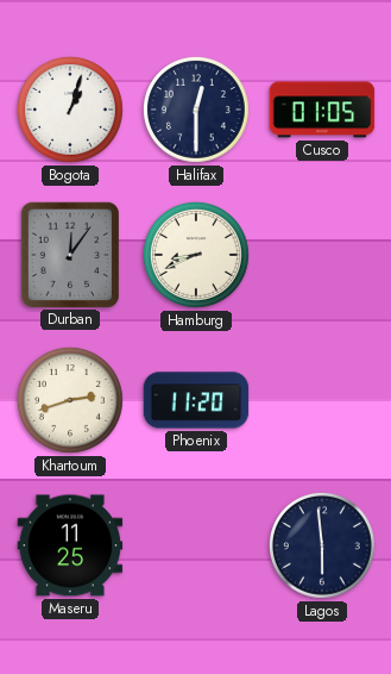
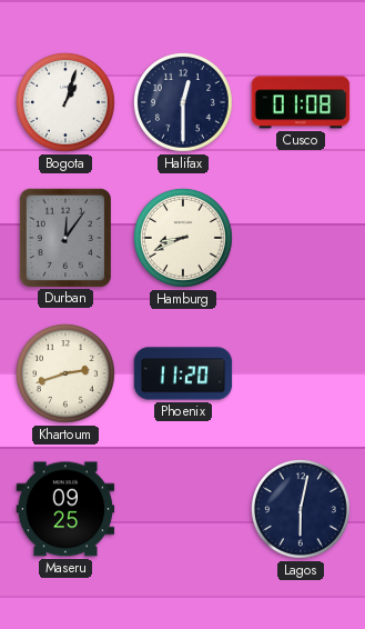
Cusco: 01:05 -> 01:08 (301, 102)
Maseru: 11:25 -> 09:25 (65, 509)
Lagos: 5:59 -> 6:02 (301, 509)
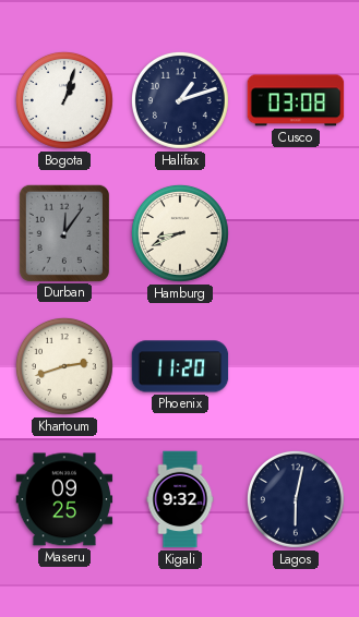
Halifax: 12:30 -> 1:12 (180, 100)
Cusco: 01:08 -> 03:08 (296, 100)
Kigali: none -> 9:32 (180, 499)
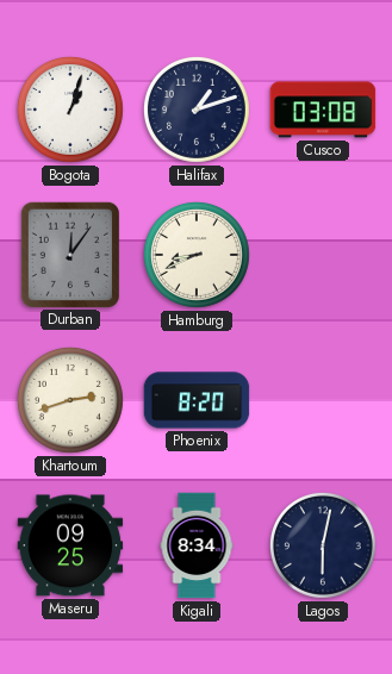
Phoenix: 11:20 -> 8:20 (197, 400)
Kigali: 9:32 -> 8:34 (197, 545)
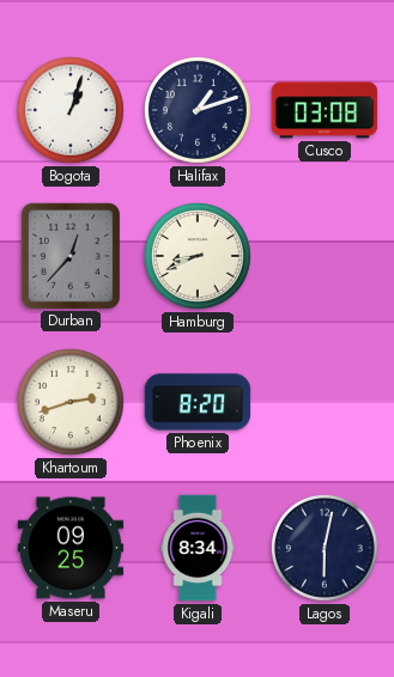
Durban: 12:06 -> 12:37 (71, 255)
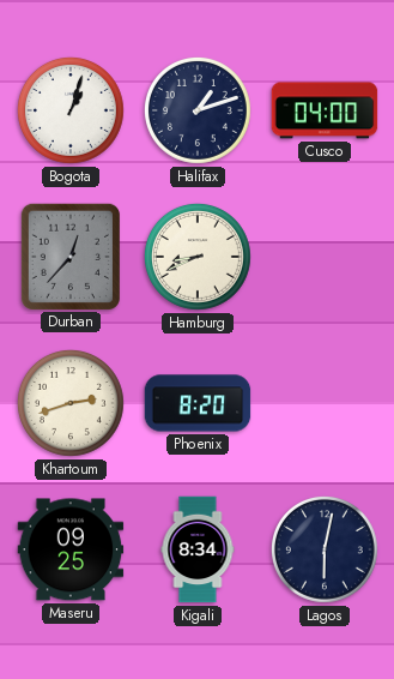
Cusco: 03:08 -> 04:00 (325, 110)
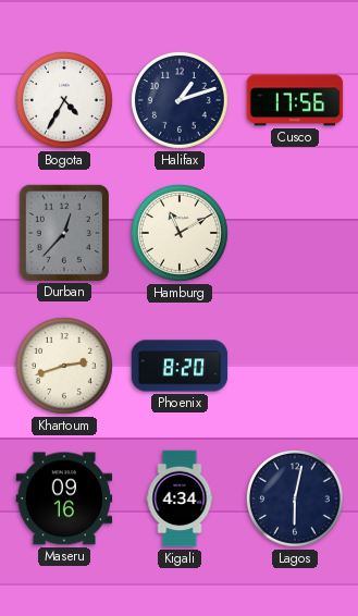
Bogota: 1:03 -> 4:35 (64, 100)
Cusco: 04:00 -> 17:56 (295, 100)
Hamburg: 8:41 -> 11:10 (180, 233)
Maseru: 09:25 -> 09:16 (64, 498)
Kigali: 8:34 -> 4:34 (180, 498)
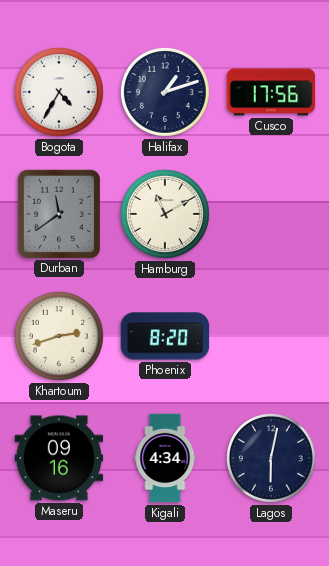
Durban: 12:37 -> 11:39 (59, 213)
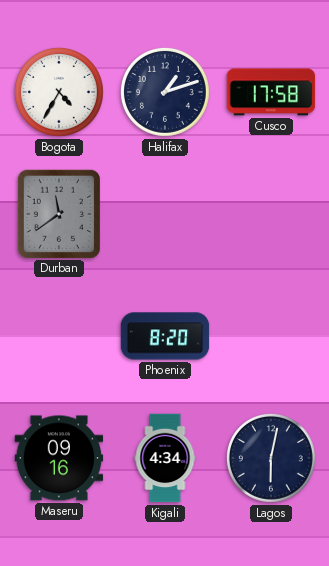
Cusco: 17:56 -> 17:58 (271, 92)
Hamburg: 11:10 -> none (165, 214)
Khartoum: 2:42 -> none (59, 336)
